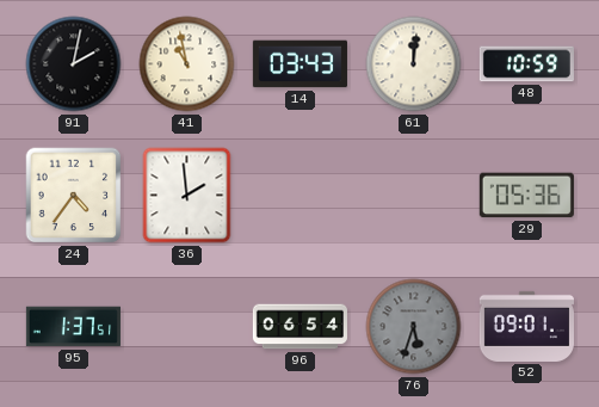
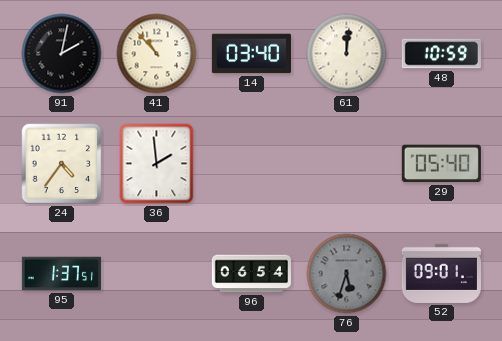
41: 10:58 -> 10:53 (157, 54)
14: 03:43 -> 03:40 (251, 54)
29: 05:36 -> 05:40 (441, 164)
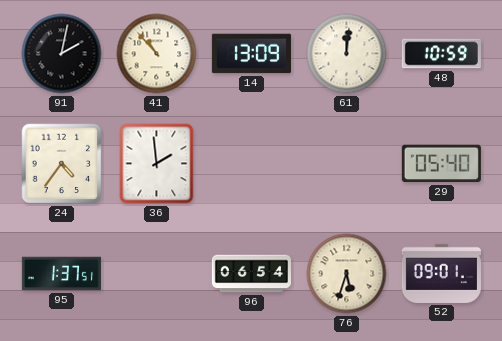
14: 03:40 -> 13:09 (251, 54)
76 dial: grey -> cream (347, 274)
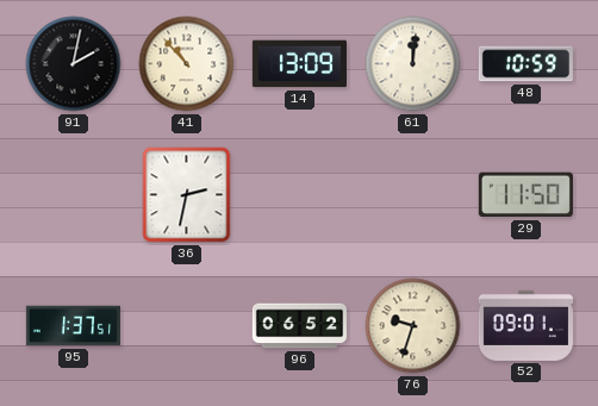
24: 4:36 -> none (62, 164)
36: 1:59 -> 2:32 (187, 195)
29: 05:40 -> 11:50 (525, 195)
96: 06:54 -> 06:52 (299, 326)
76: 5:33 -> 9:33 (413, 326)
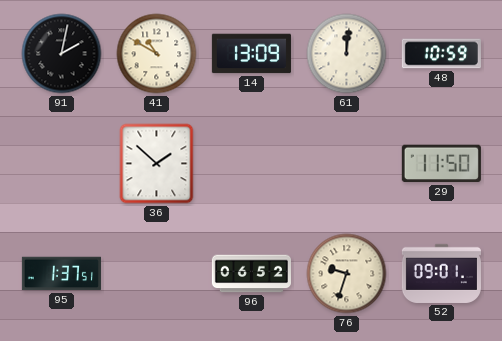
41: 10:53 -> 10:50 (157, 54)
36: 2:32 -> 1:52 (157, 164)
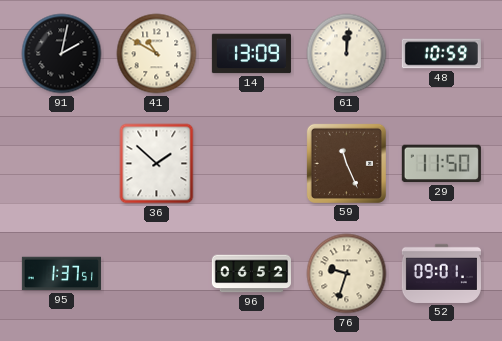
59: none -> 11:26 (346, 163)
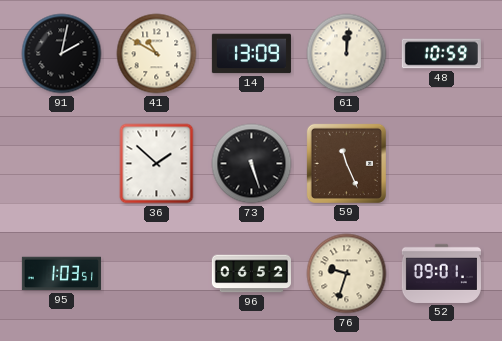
73: none -> 5:27 (252, 164)
29: 11:50 -> none (441, 164)
95: 1:37 -> 1:03 (61, 274)
